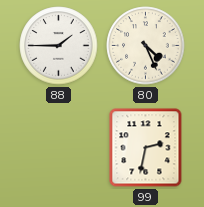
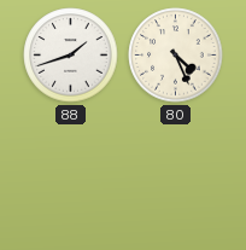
88: 1:45 -> 1:42 (71, 56)
99: 2:32 -> none (146, 148)
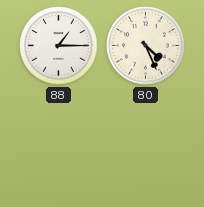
88: 1:42 -> 1:15 (59, 46)
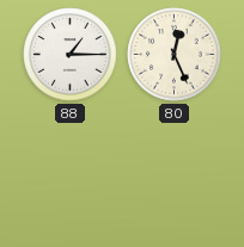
80: 4:26 -> 12:26 (175, 55)
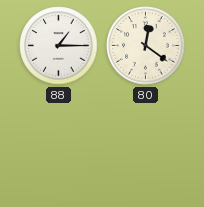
80: 12:26 -> 12:21 (146, 46)
